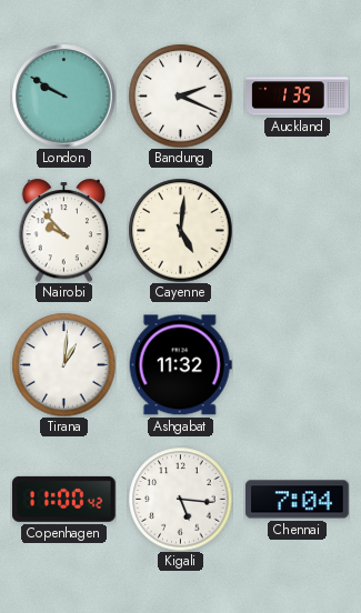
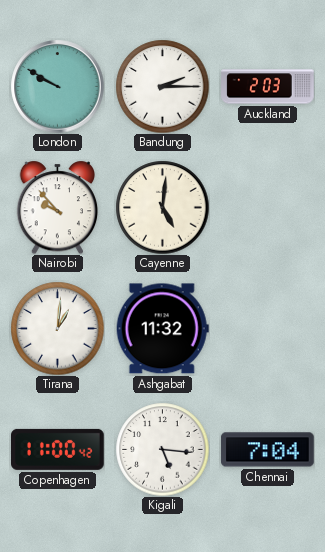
Bandung: 2:19 -> 2:15 (162, 86)
Auckland: 1:35 -> 2:03 (268, 87)
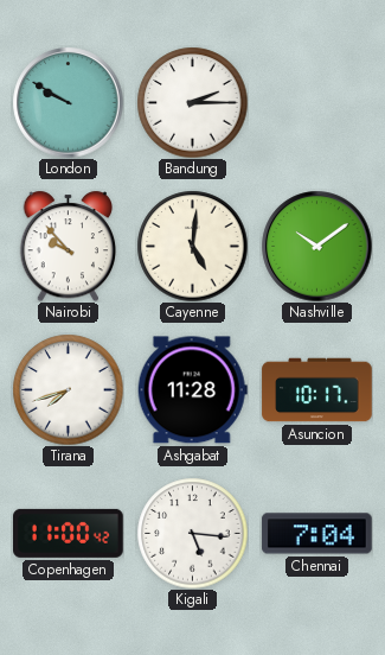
Auckland: 2:03 -> none (268, 87)
Nashville: none -> 10:09 (316, 246)
Tirana: 1:01 -> 7:42 (68, 389)
Ashgabat: 11:32 -> 11:28 (192, 390)
Asuncion: none -> 10:17 (317, 390)
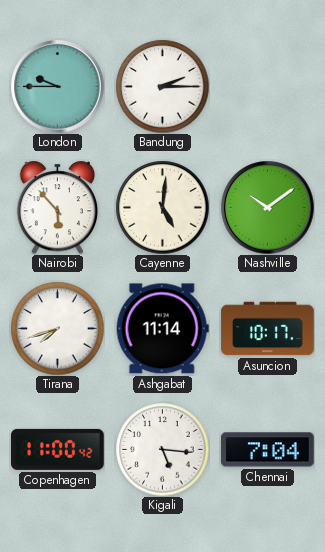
London: 9:50 -> 9:45 (57, 86)
Nairobi: 9:53 -> 5:53 (58, 207)
Ashgabat: 11:28 -> 11:14 (162, 329)
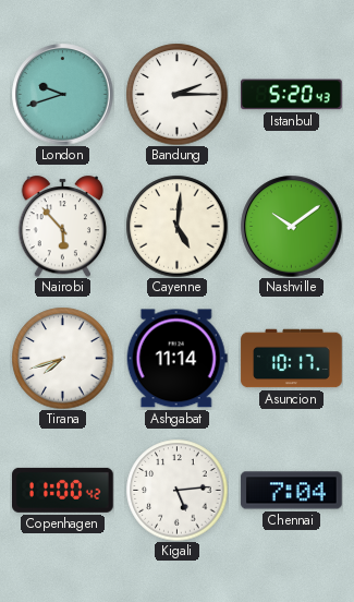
London: 9:45 -> 9:42 (62, 94)
Istanbul: none -> 5:20 (292, 95)
Kigali: 5:16 -> 5:14 (176, 490)
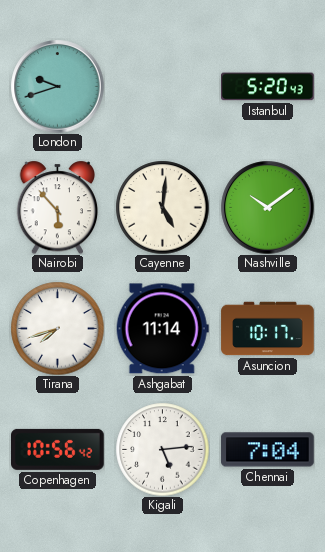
Bandung: 2:15 -> none (176, 94)
Copenhagen: 11:00 -> 10:56 (58, 449)
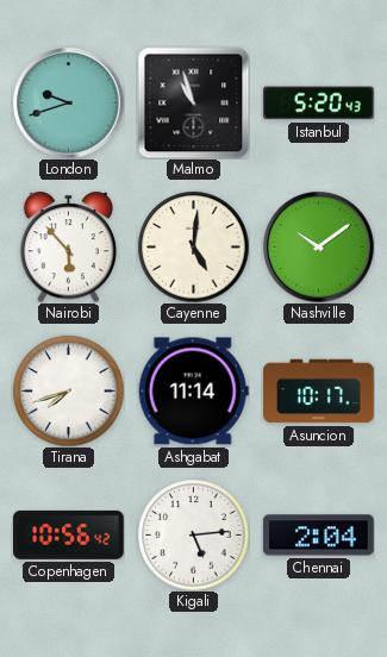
Malmo: none -> 10:57 (193, 102)
Chennai: 7:04 -> 2:04 (319, 536)
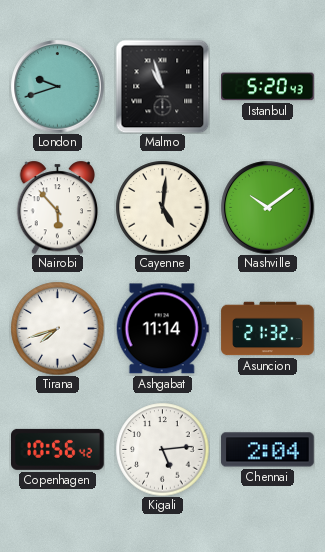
Asuncion: 10:17 -> 21:32 (268, 329)
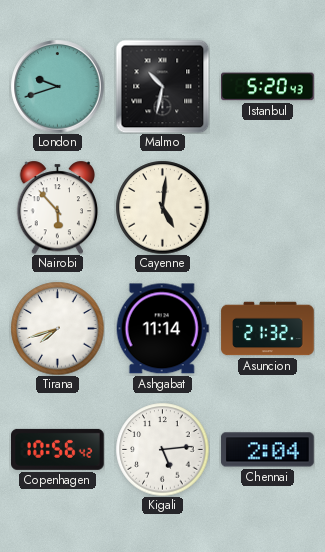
Malmo: 10:57 -> 10:32 (162, 86)
Nashville: 10:09 -> none (267, 207)
